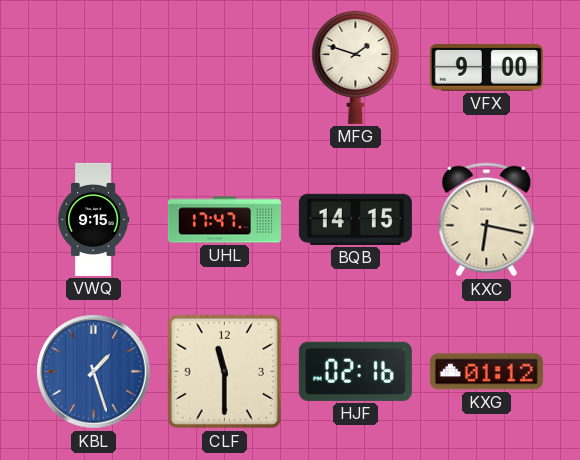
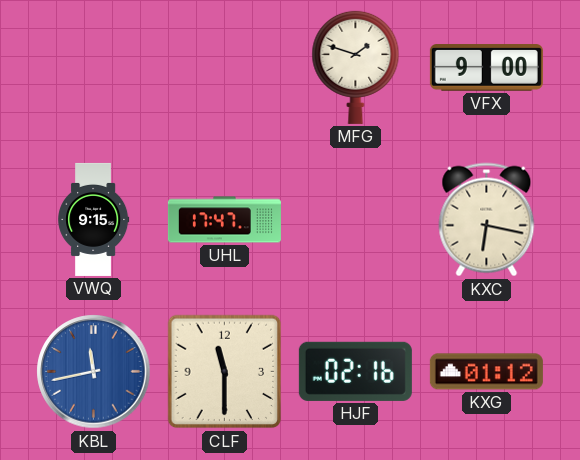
BQB: 14:15 -> none (355, 219)
KBL: 1:27 -> 11:43 (94, 372)
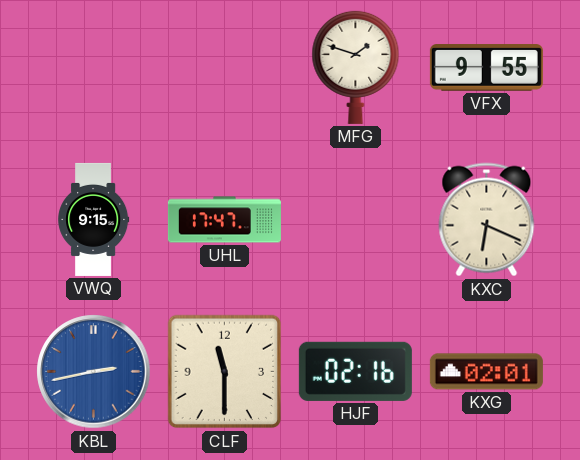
VFX: 9:00 -> 9:55 (486, 68)
KXC: 6:17 -> 6:19 (487, 220)
KBL: 11:43 -> 2:43 (94, 372)
KXG: 01:12 -> 02:01 (486, 372)
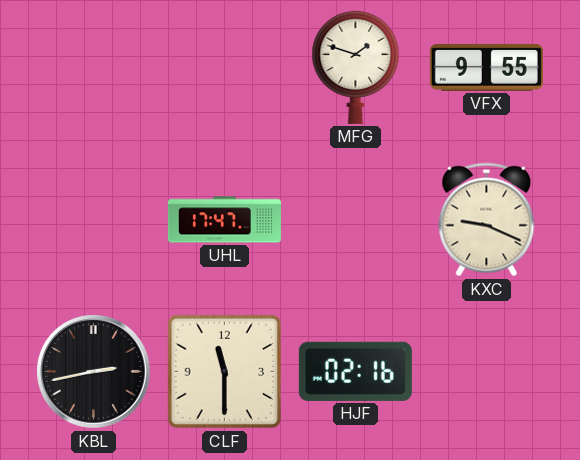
VWQ: 9:15 -> none (94, 219)
KXC: 6:19 -> 9:19 (487, 220)
KBL dial: blue -> black (94, 372)
KXG: 02:01 -> none (486, 372)
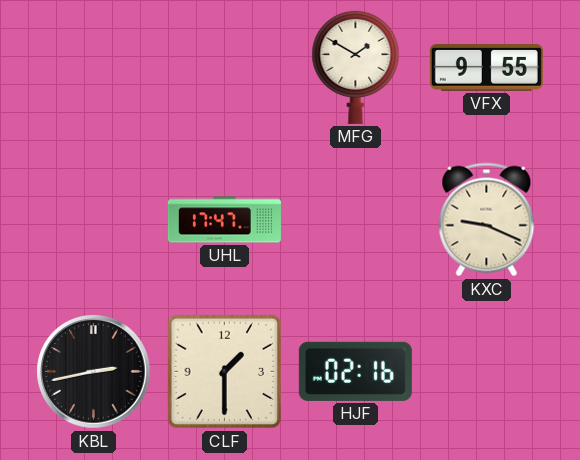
MFG: 1:48 -> 1:50 (356, 67)
CLF: 11:30 -> 1:30 (225, 372)
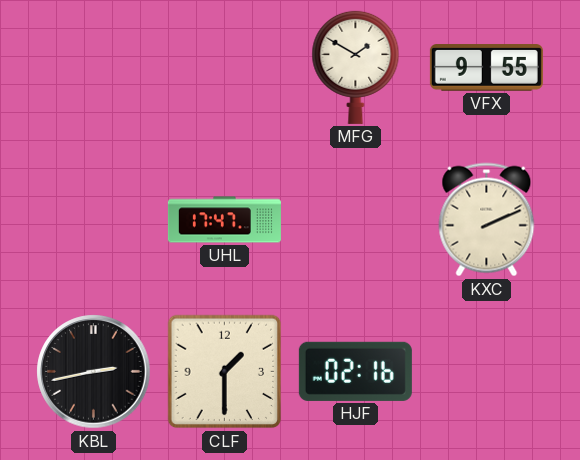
KXC: 9:19 -> 2:11 (487, 220)
